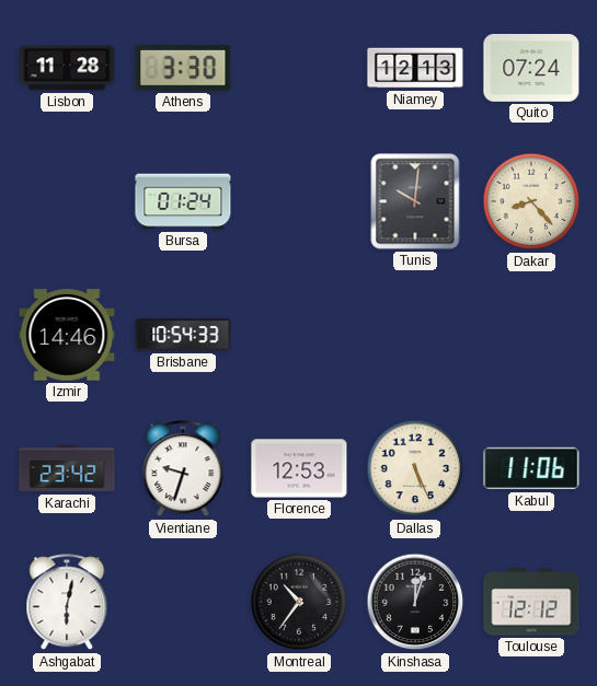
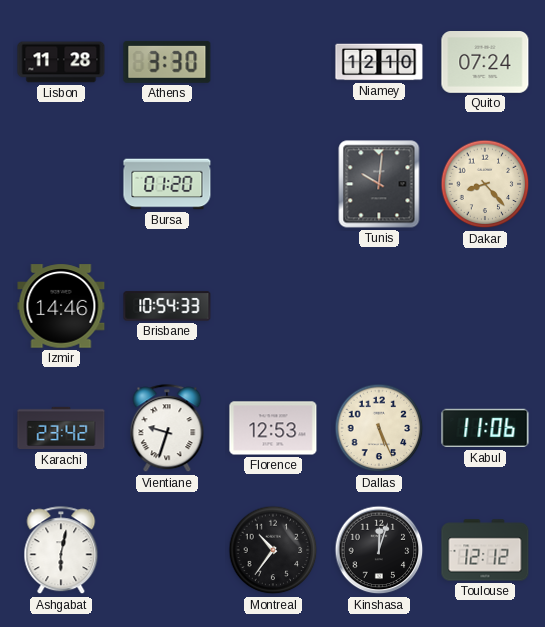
Niamey: 12:13 -> 12:10 (379, 62)
Bursa: 01:24 -> 01:20 (167, 184)
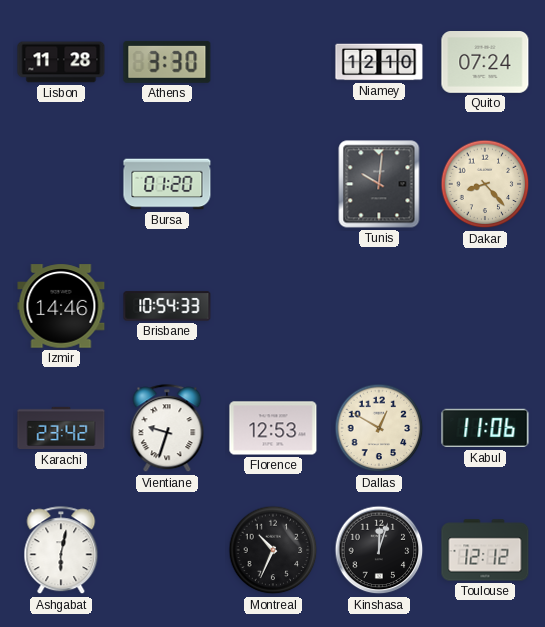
Dallas: 5:26 -> 12:50 (379, 428)
Montreal: 10:36 -> 10:34 (273, 550)
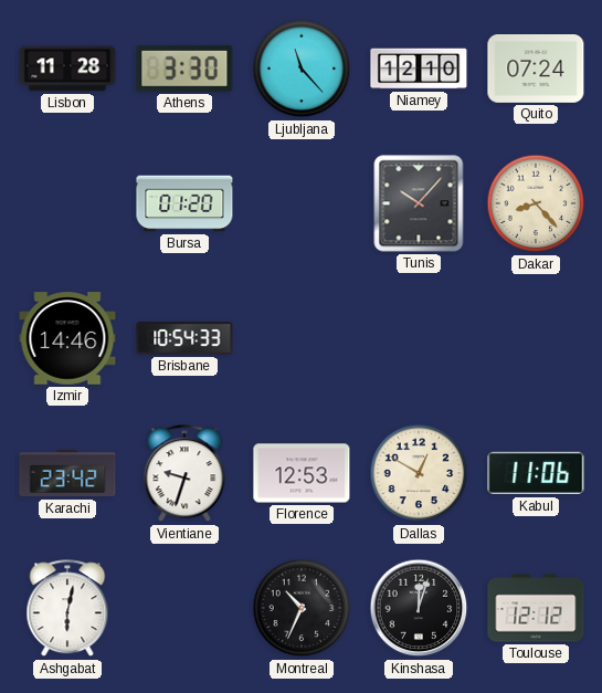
Ljubljana: none -> 11:23 (302, 69)
Tunis: 10:01 -> 10:07 (419, 203)
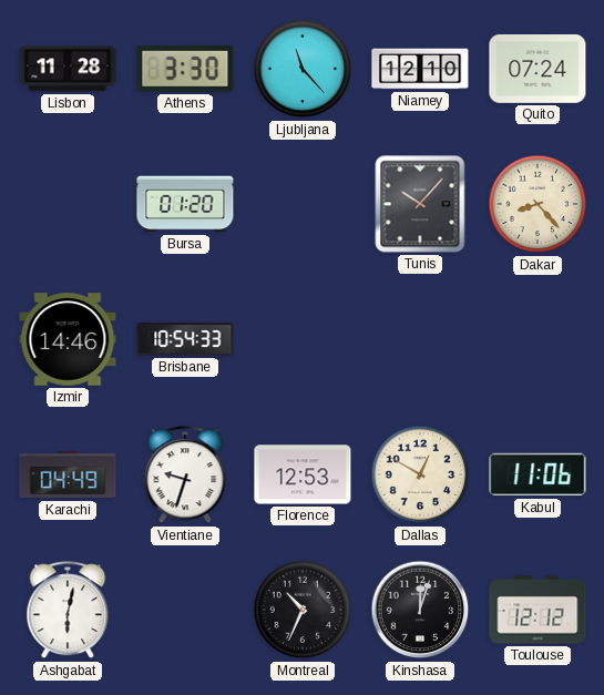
Karachi: 23:42 -> 04:49 (68, 474)
